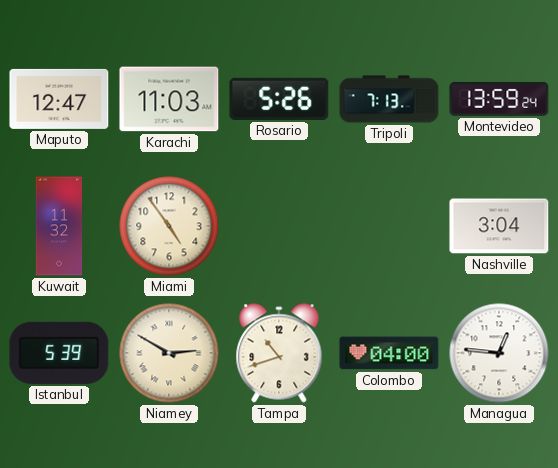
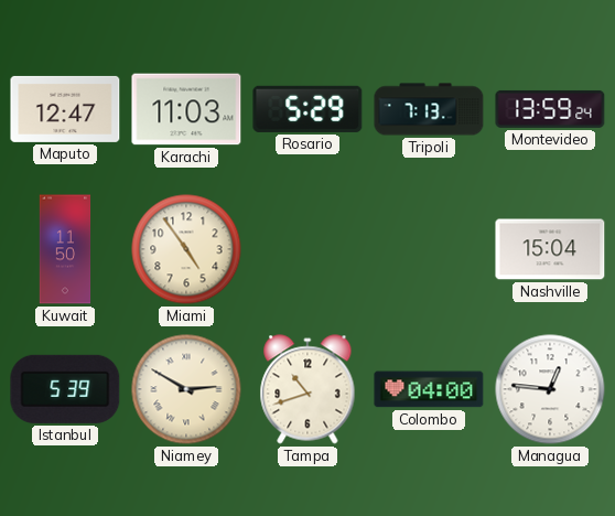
Rosario: 5:26 -> 5:29 (307, 109)
Kuwait: 11:32 -> 11:50 (65, 249)
Nashville: 3:04 -> 15:04 (550, 249)
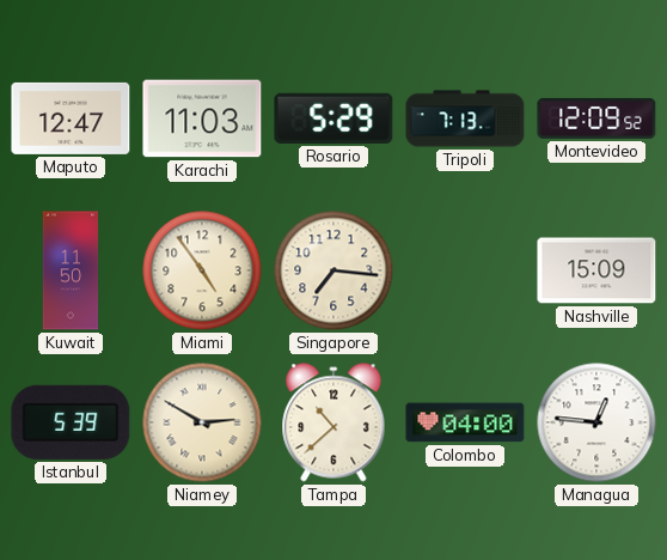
Montevideo: 13:59 -> 12:09 (596, 118)
Singapore: none -> 7:16 (333, 270)
Nashville: 15:04 -> 15:09 (596, 270)
Tampa: 10:42 -> 10:38 (333, 422)
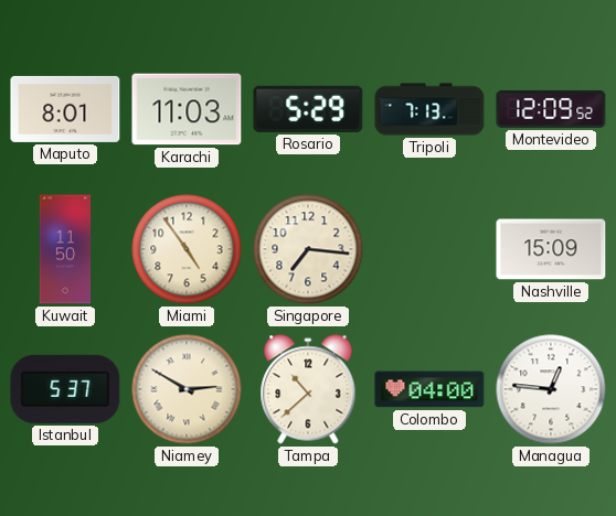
Maputo: 12:47 -> 8:01 (65, 109)
Istanbul: 5:39 -> 5:37 (65, 389)
